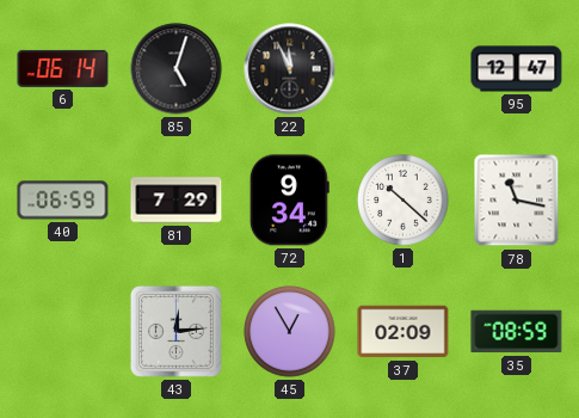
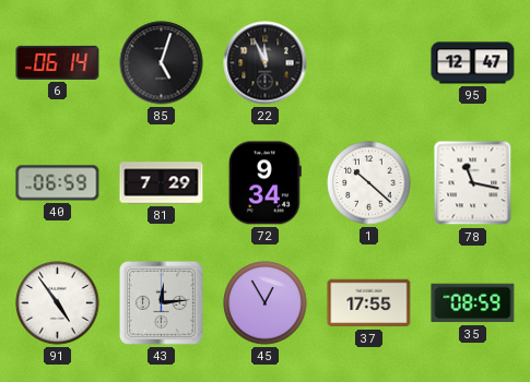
91: none -> 4:54 (58, 303)
37: 02:09 -> 17:55 (369, 303)
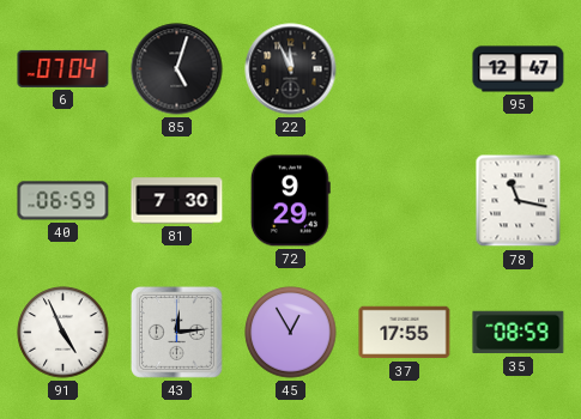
6: 06:14 -> 07:04 (63, 68)
81: 7:29 -> 7:30 (177, 201)
72: 9:34 -> 9:29 (290, 201)
1: 10:22 -> none (369, 183)
91: 4:54 -> 4:56 (63, 333)
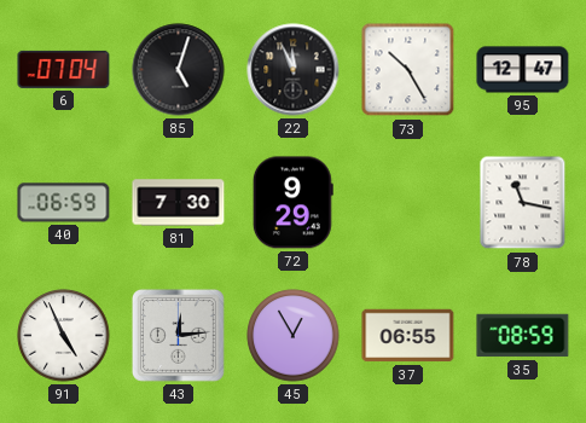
73: none -> 10:25 (408, 70)
37: 17:55 -> 06:55 (408, 336)
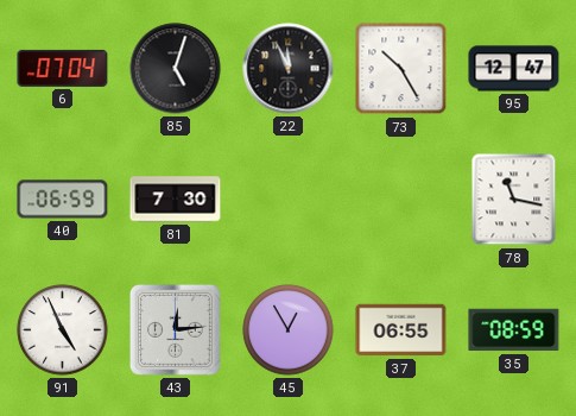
72: 9:29 -> none (292, 203)
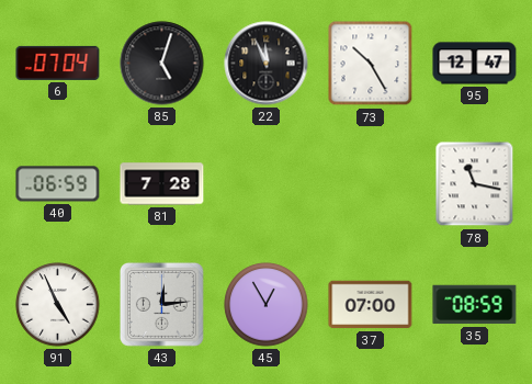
81: 7:30 -> 7:28 (162, 184)
37: 06:55 -> 07:00 (371, 305)
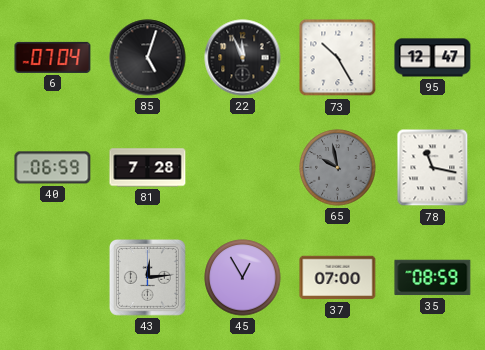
65: none -> 9:58 (338, 168)
91: 4:56 -> none (58, 305)
